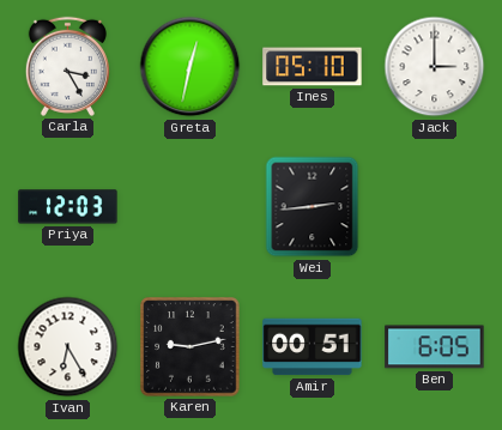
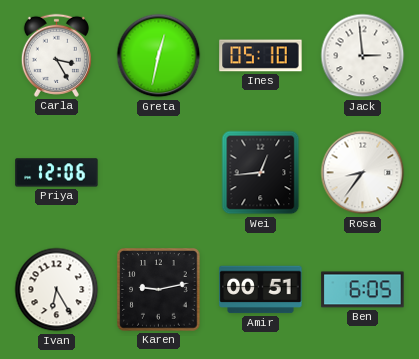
Jack: 3:00 -> 2:59 (363, 56)
Priya: 12:03 -> 12:06 (57, 173)
Wei: 2:44 -> 12:44 (261, 173)
Rosa: none -> 8:36 (363, 173)
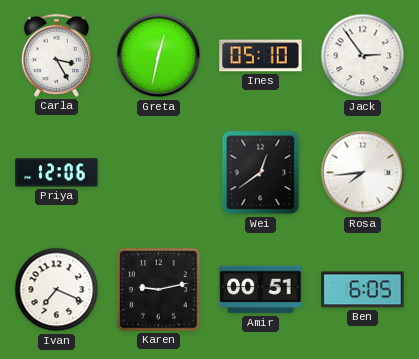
Jack: 2:59 -> 2:54 (363, 56)
Wei: 12:44 -> 12:39 (261, 173)
Rosa: 8:36 -> 7:44 (363, 173)
Ivan: 6:25 -> 7:19 (57, 290)
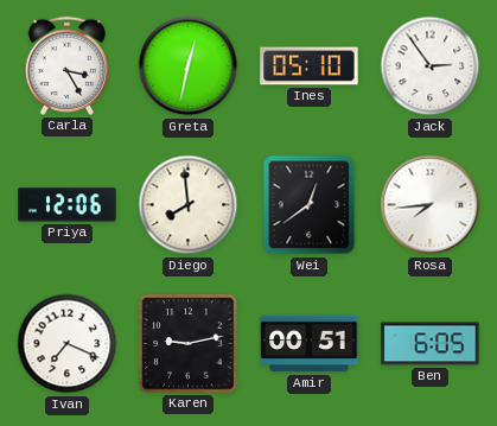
Diego: none -> 7:59 (189, 205)
